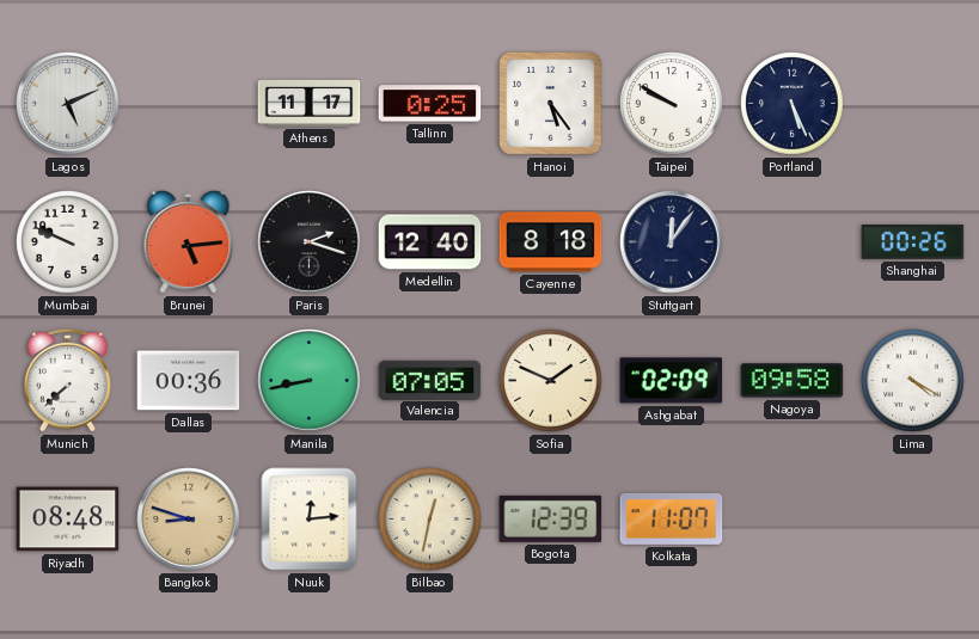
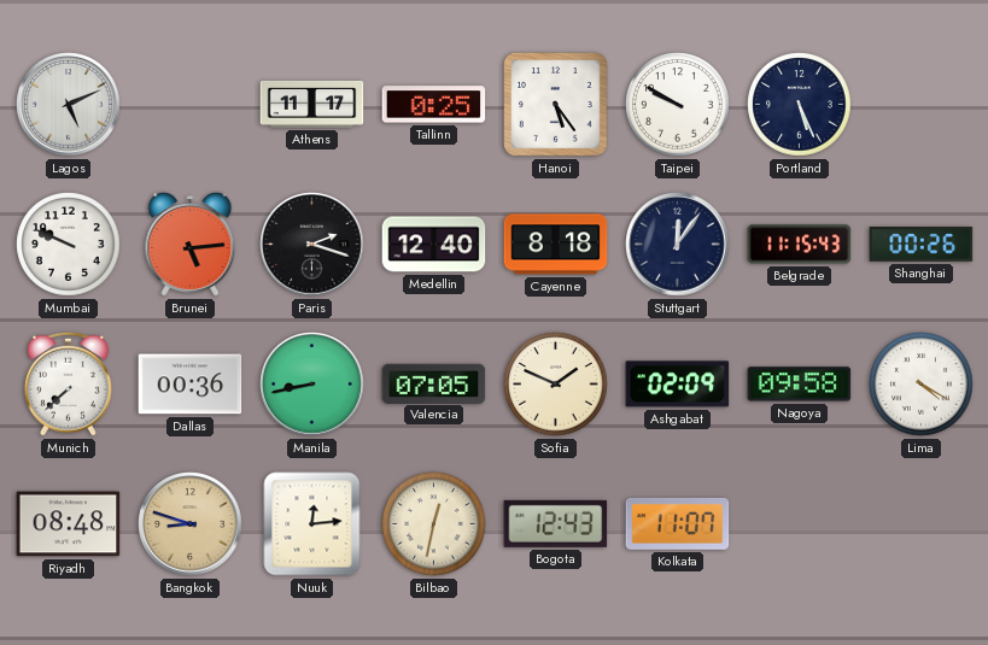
Belgrade: none -> 11:15 (800, 245)
Bogota: 12:39 -> 12:43 (556, 523)
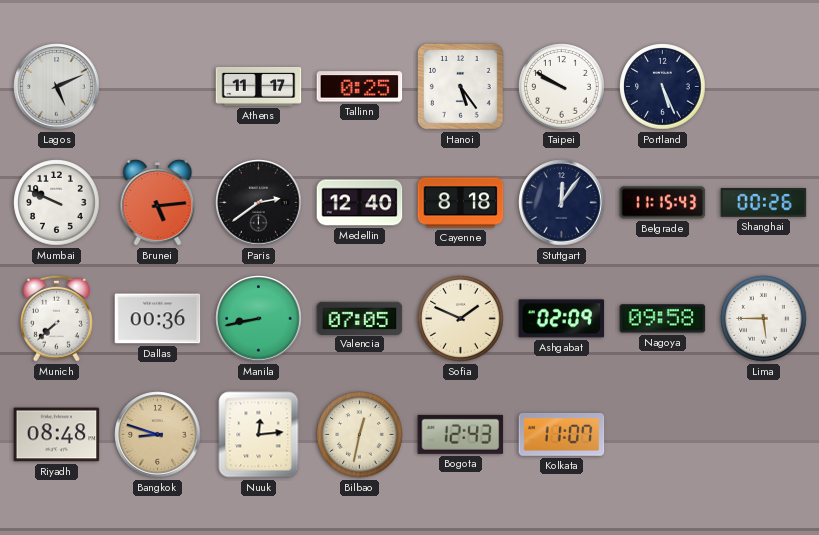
Paris: 2:18 -> 2:39 (259, 203)
Lima: 4:20 -> 5:45 (764, 319)
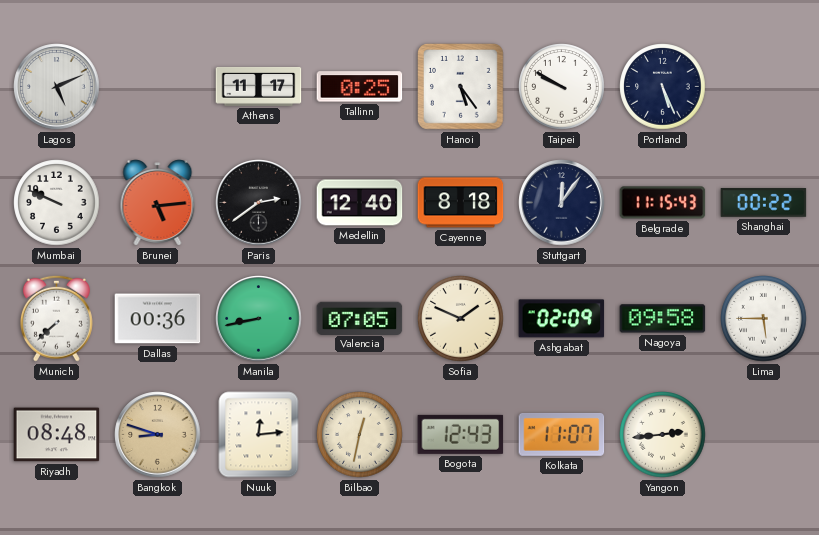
Shanghai: 00:26 -> 00:22 (764, 203)
Yangon: none -> 2:44 (663, 435)
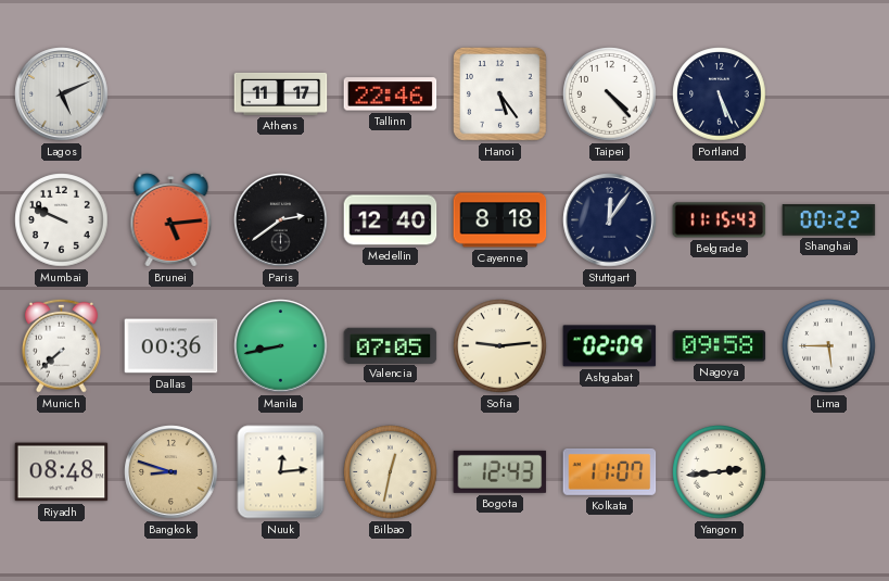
Tallinn: 0:25 -> 22:46 (391, 94)
Taipei: 9:50 -> 4:23 (610, 94)
Sofia: 1:49 -> 9:14 (500, 346)
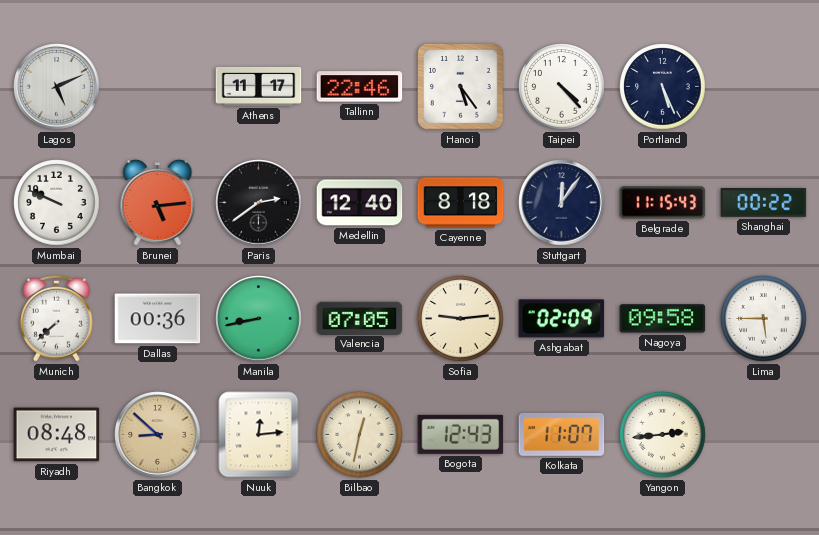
Bangkok: 8:48 -> 8:52 (158, 435)
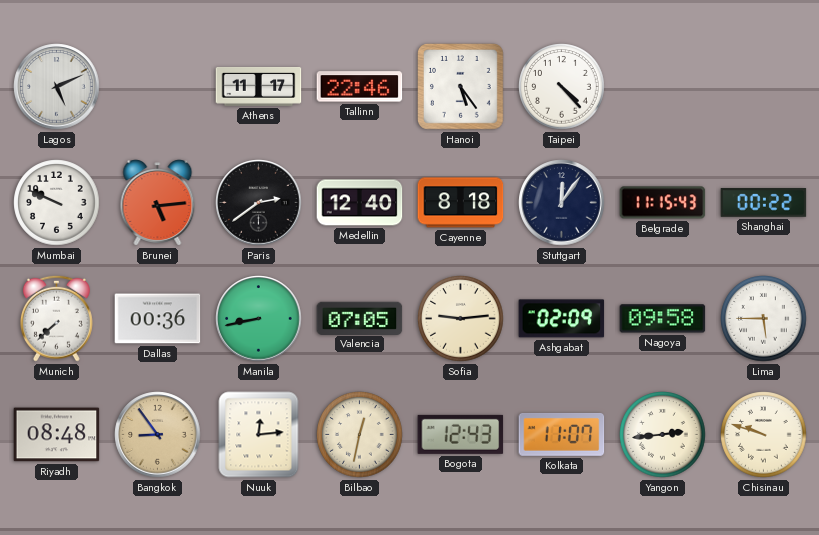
Portland: 5:26 -> none (663, 87)
Bangkok: 8:52 -> 8:54 (158, 435)
Chisinau: none -> 9:48 (764, 435)
